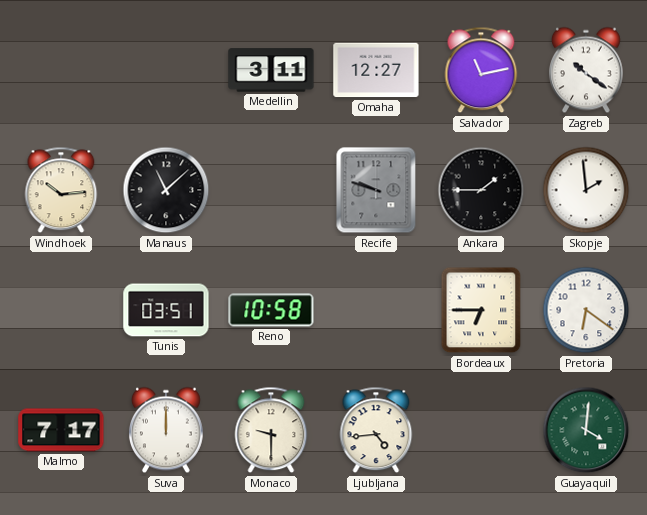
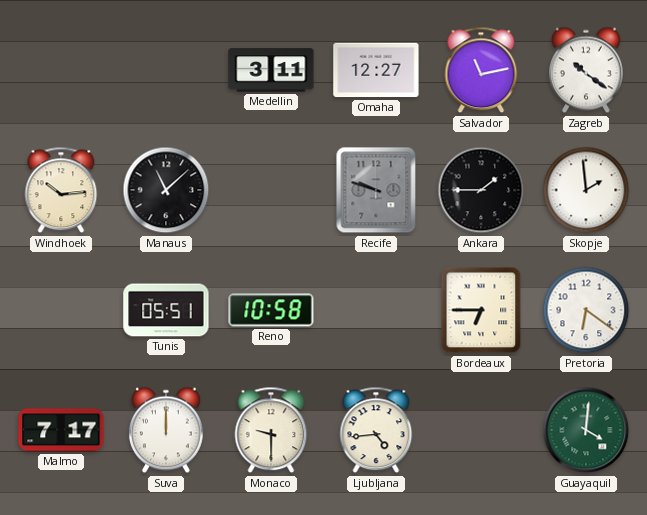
Tunis: 03:51 -> 05:51 (166, 310)
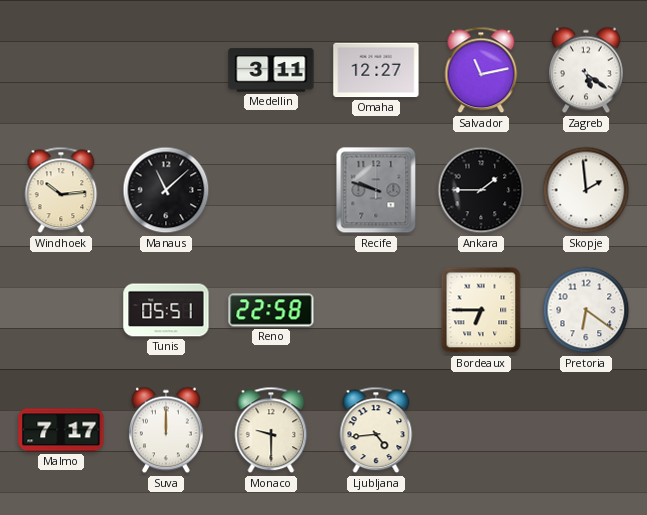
Zagreb: 10:21 -> 5:21 (586, 70)
Reno: 10:58 -> 22:58 (271, 310)
Guayaquil: 4:01 -> none (586, 430)
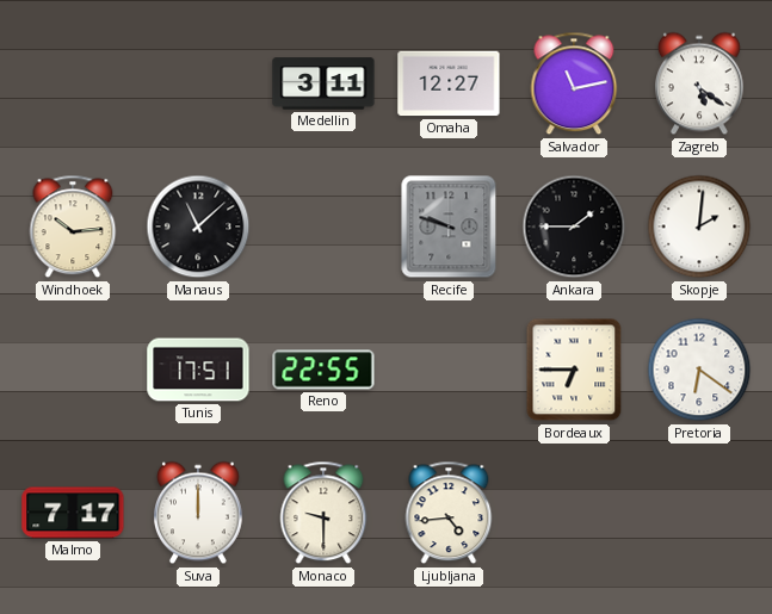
Skopje: 1:59 -> 2:01 (699, 227)
Tunis: 05:51 -> 17:51 (198, 370)
Reno: 22:58 -> 22:55 (323, 370)
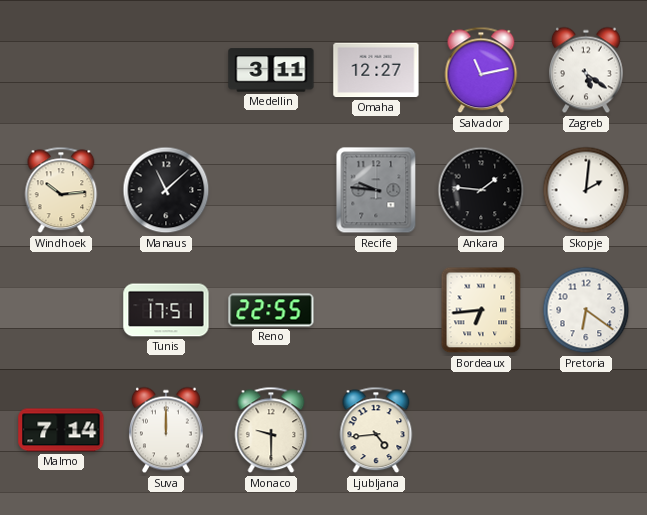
Recife: 9:48 -> 9:46 (376, 190)
Ankara: 1:45 -> 1:46 (481, 190)
Bordeaux: 6:45 -> 6:44 (481, 310)
Malmo: 7:17 -> 7:14 (61, 430)
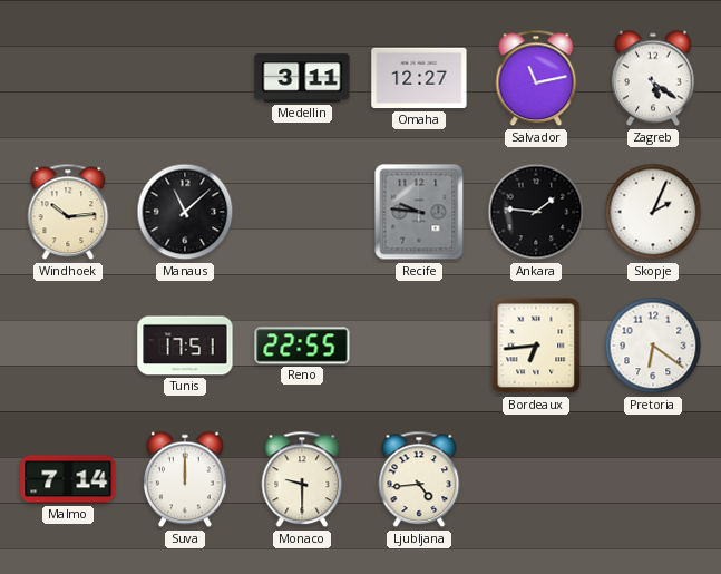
Skopje: 2:01 -> 2:04 (653, 212)
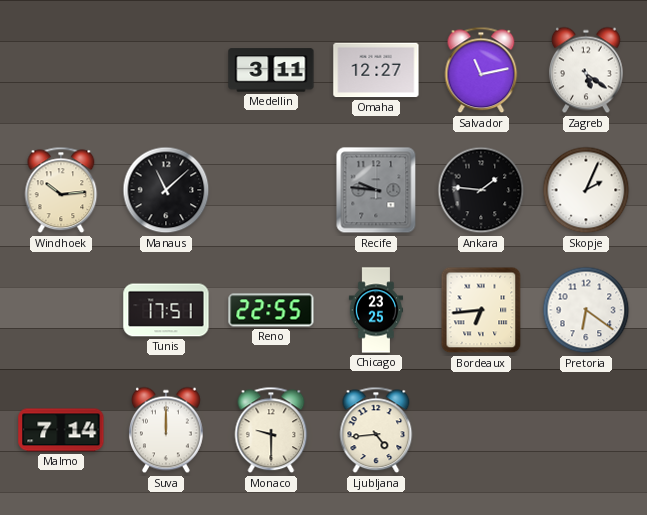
Chicago: none -> 23:25 (376, 310)
